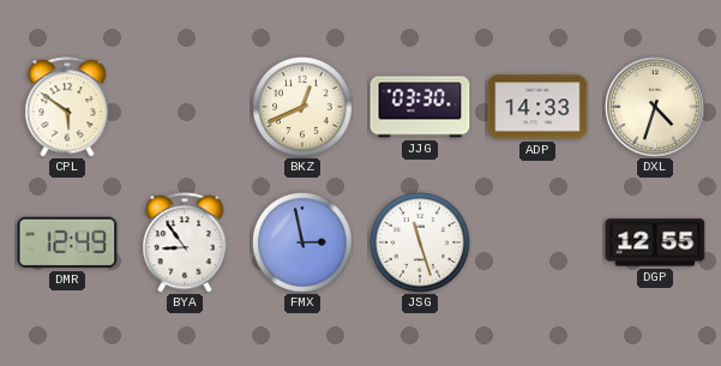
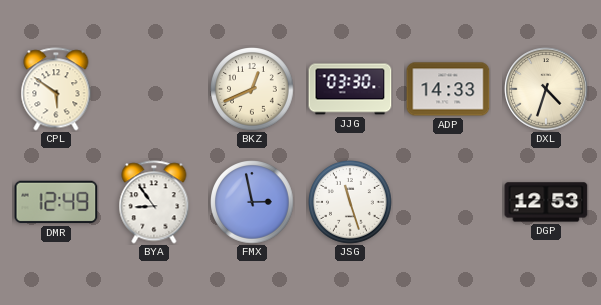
DGP: 12:55 -> 12:53 (546, 202)
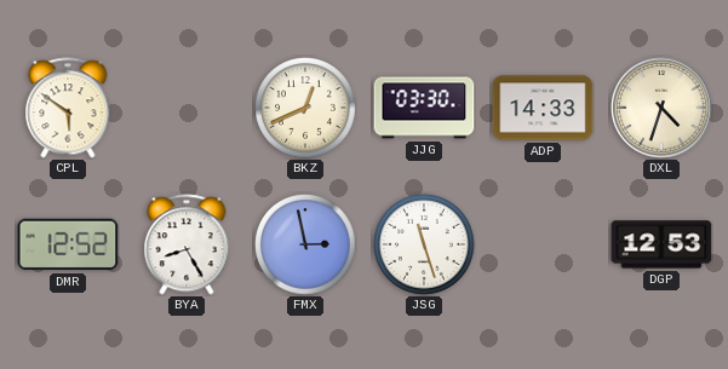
DMR: 12:49 -> 12:52 (68, 244)
BYA: 8:54 -> 8:25 (187, 244)
